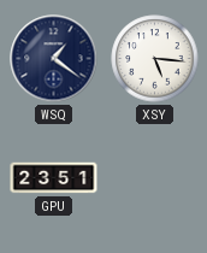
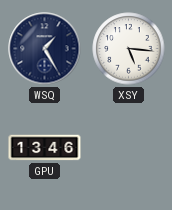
WSQ: 1:21 -> 1:25 (45, 49)
GPU: 23:51 -> 13:46 (45, 148)
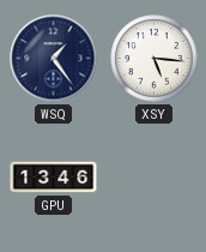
WSQ: 1:25 -> 1:24 (54, 59)
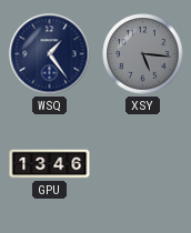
XSY dial: white -> grey (143, 54)
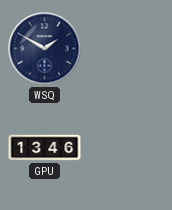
WSQ: 1:24 -> 1:50 (45, 49)
XSY: 5:16 -> none (143, 54)
